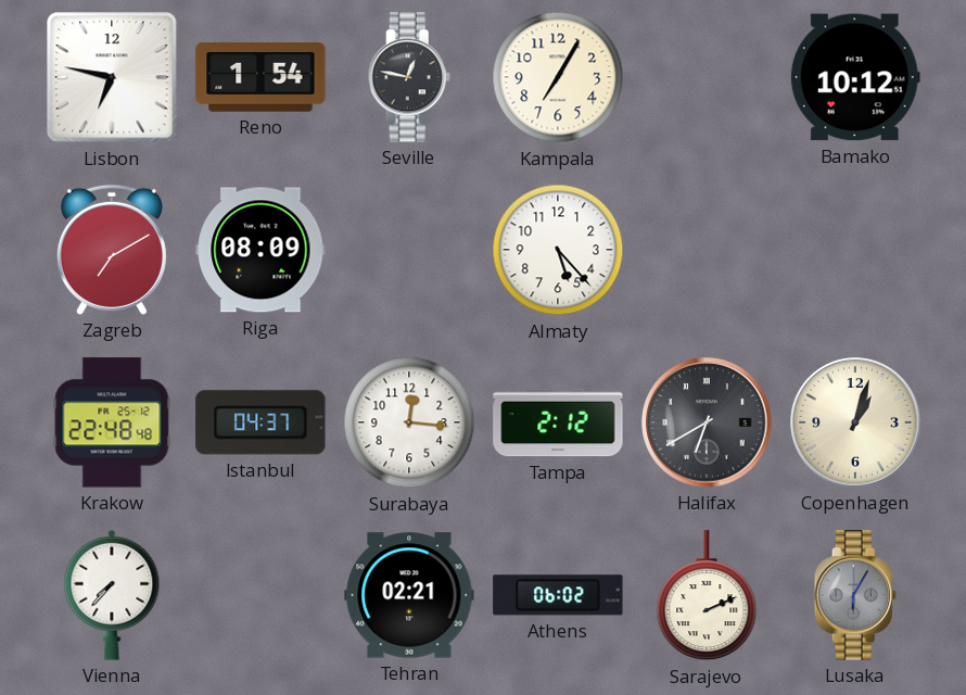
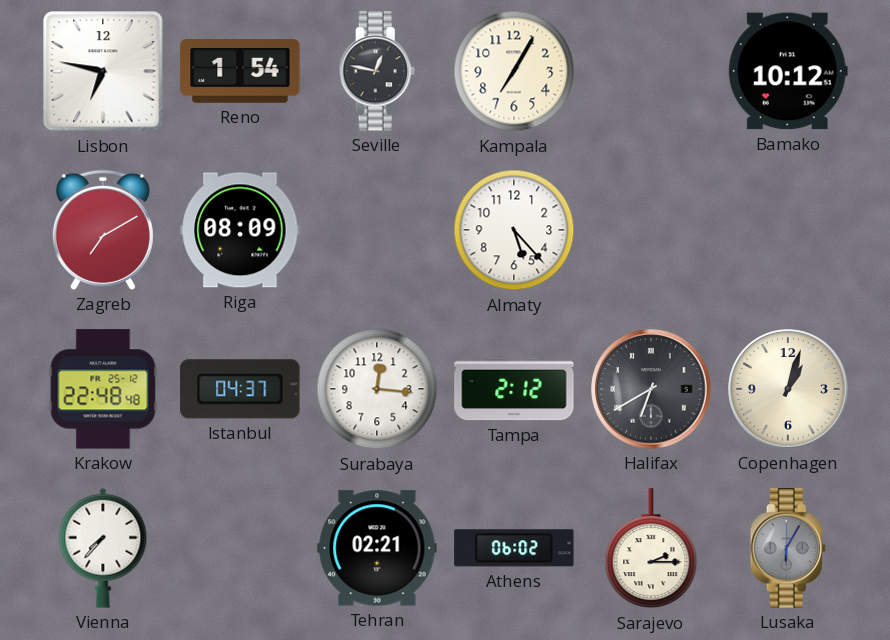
Sarajevo: 2:11 -> 2:15 (651, 549)
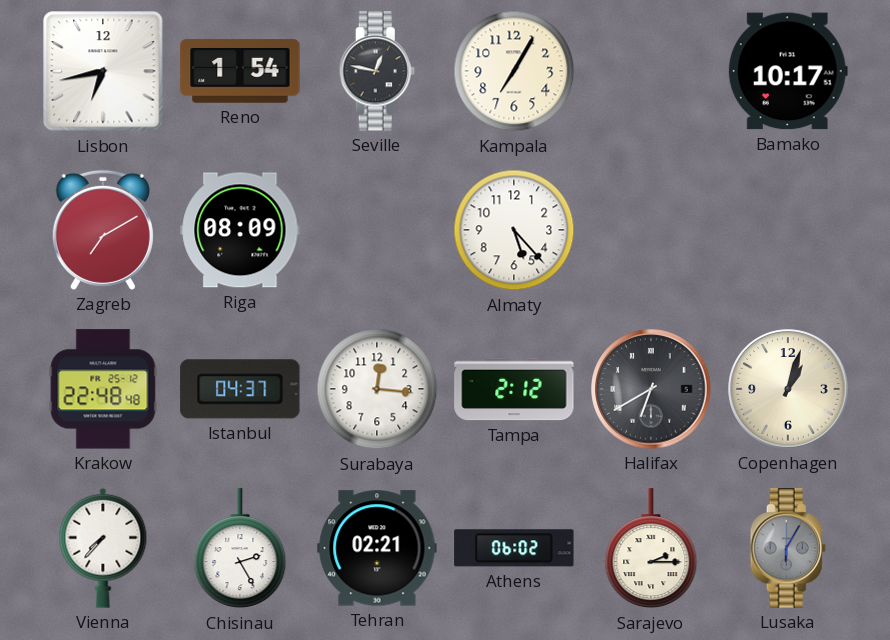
Lisbon: 6:47 -> 6:43 (103, 71)
Bamako: 10:12 -> 10:17 (788, 71)
Chisinau: none -> 2:25 (240, 549)
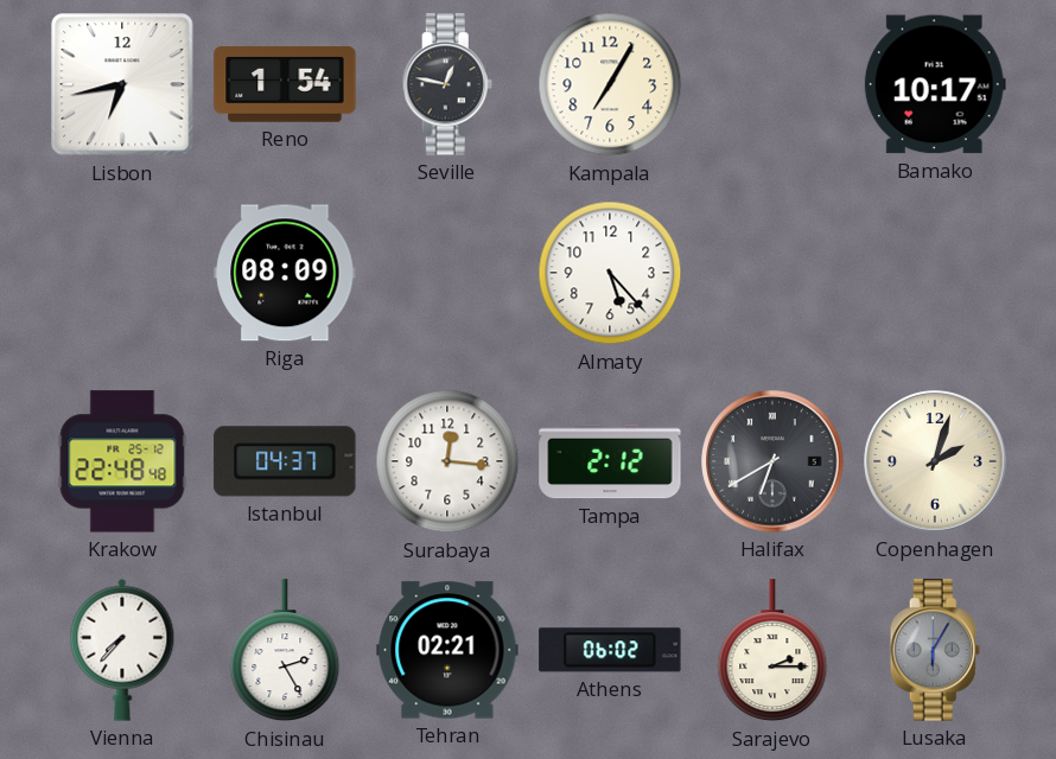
Zagreb: 7:10 -> none (103, 230)
Copenhagen: 1:03 -> 2:03 (935, 461)
